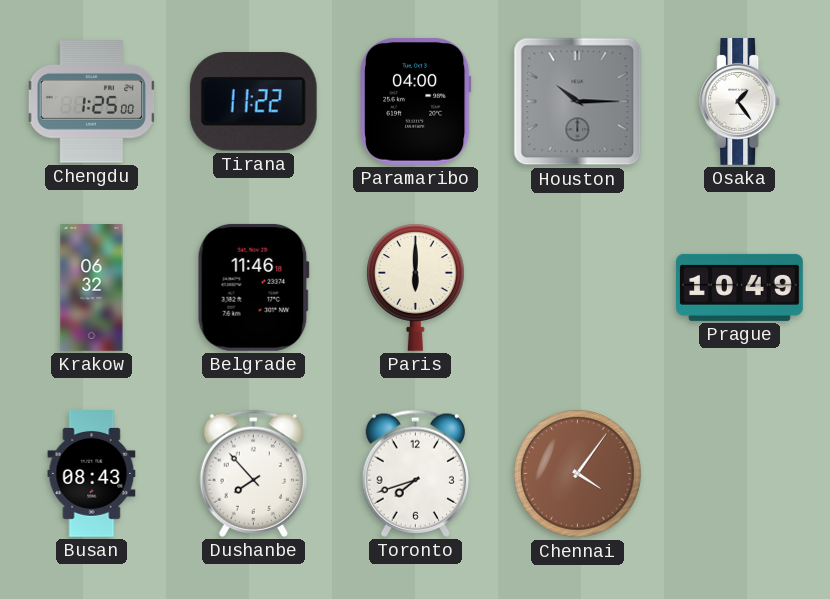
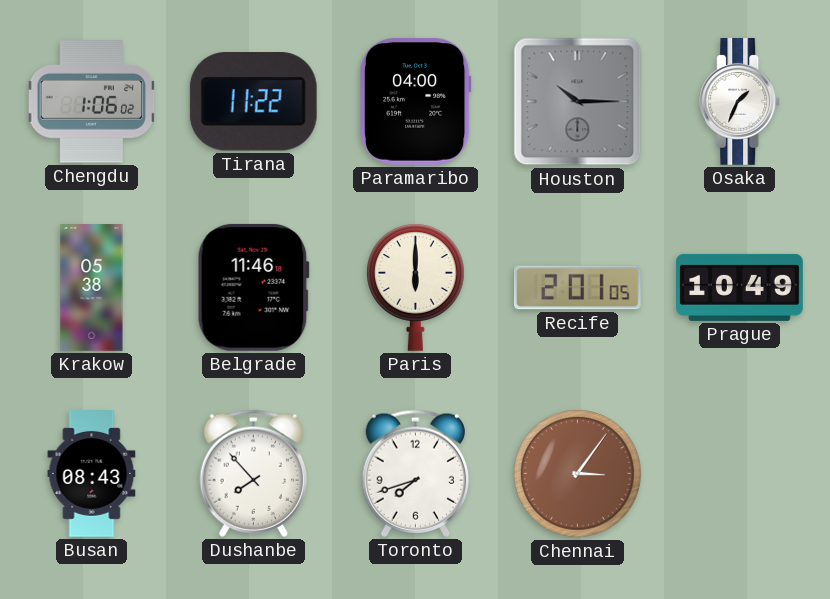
Chengdu: 1:25 -> 1:06 (92, 102)
Osaka: 1:24 -> 1:34 (740, 102)
Krakow: 06:32 -> 05:38 (92, 288)
Recife: none -> 2:01 (578, 288)
Chennai: 4:06 -> 3:06 (578, 474)
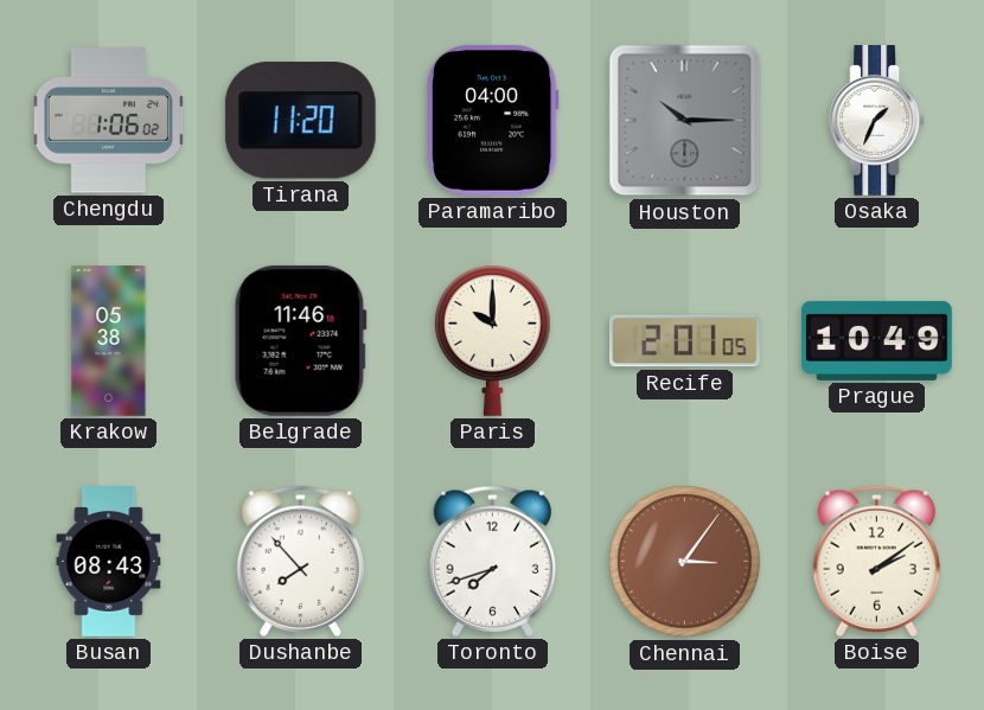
Tirana: 11:22 -> 11:20 (300, 121)
Paris: 6:00 -> 10:00 (493, 340)
Boise: none -> 2:09 (876, 561)
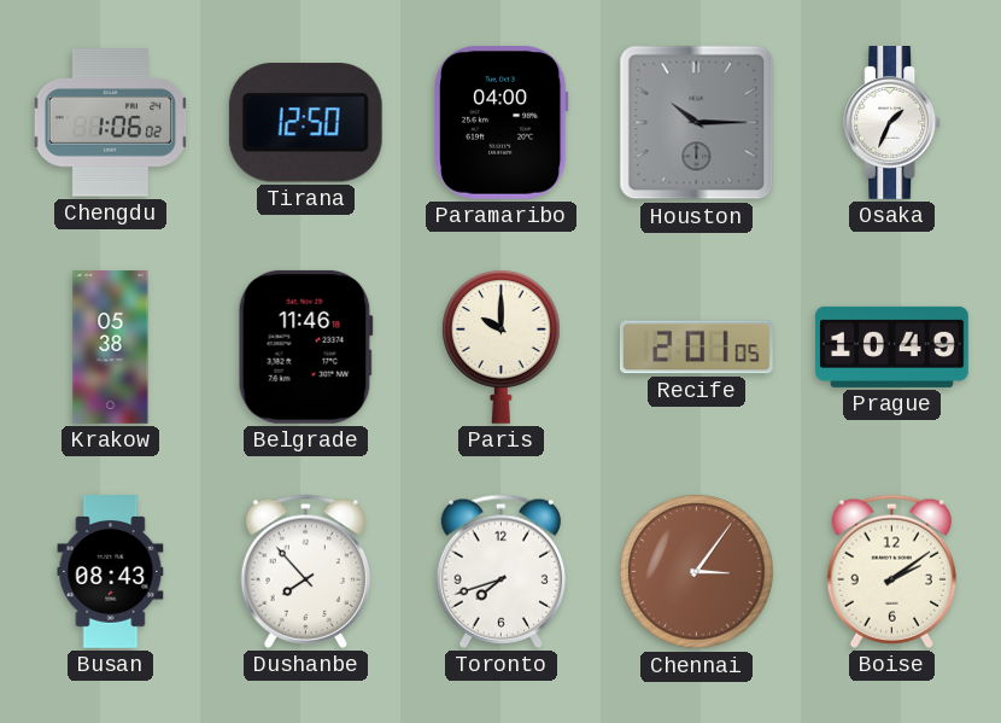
Tirana: 11:20 -> 12:50 (305, 123)
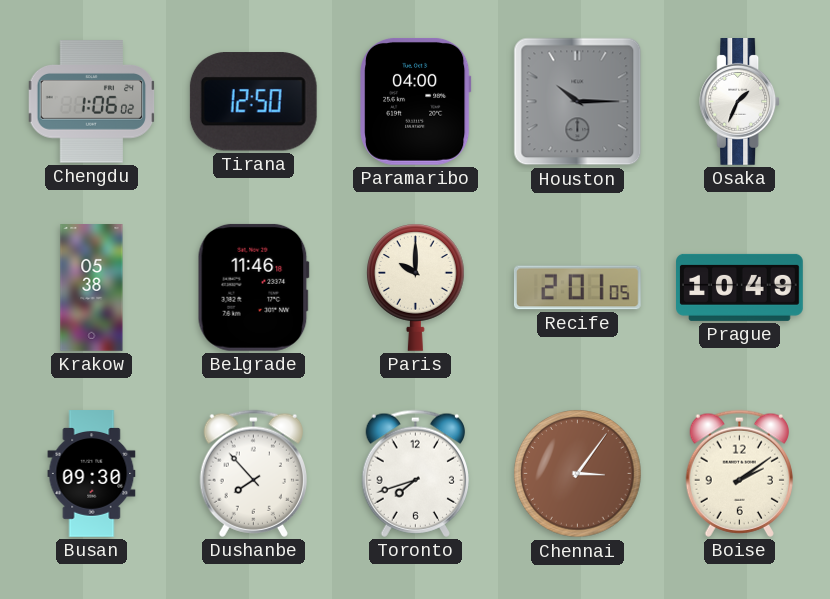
Busan: 08:43 -> 09:30 (92, 474)
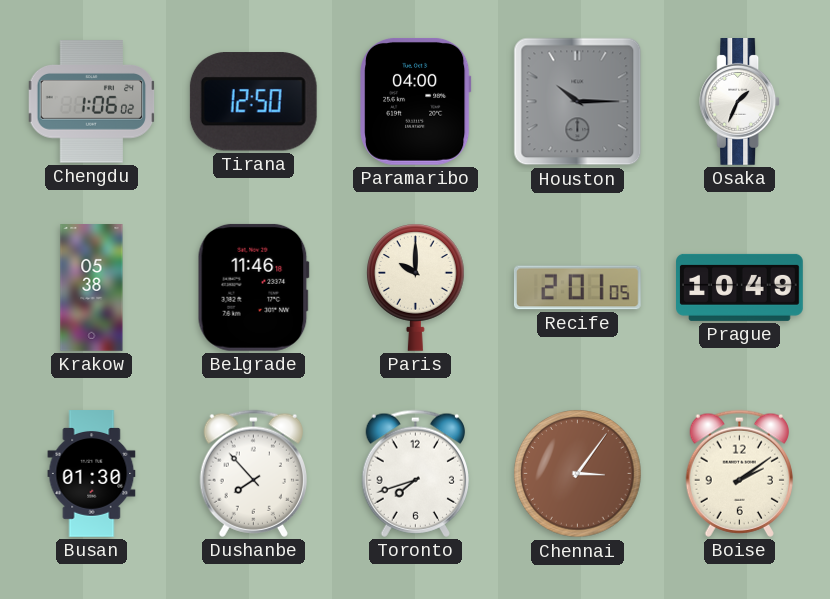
Busan: 09:30 -> 01:30 (92, 474)
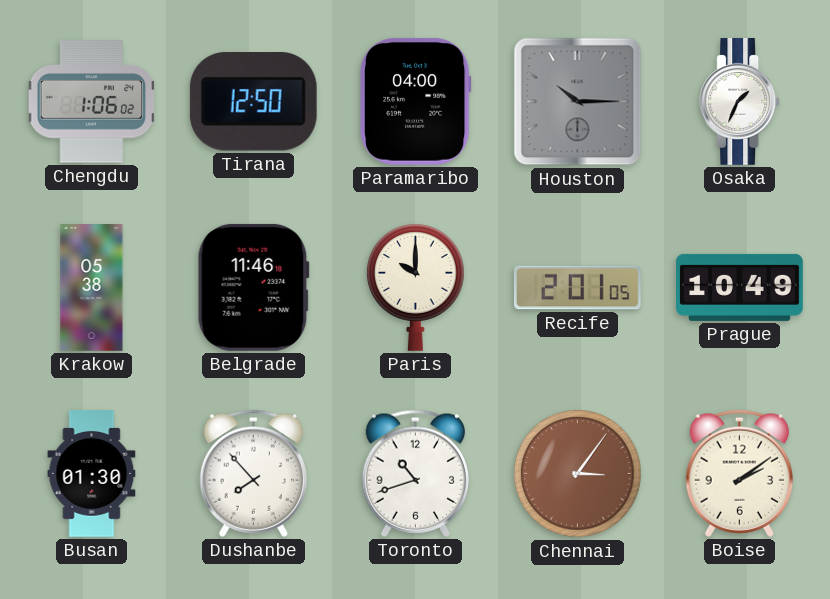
Toronto: 7:42 -> 10:42 (415, 473)
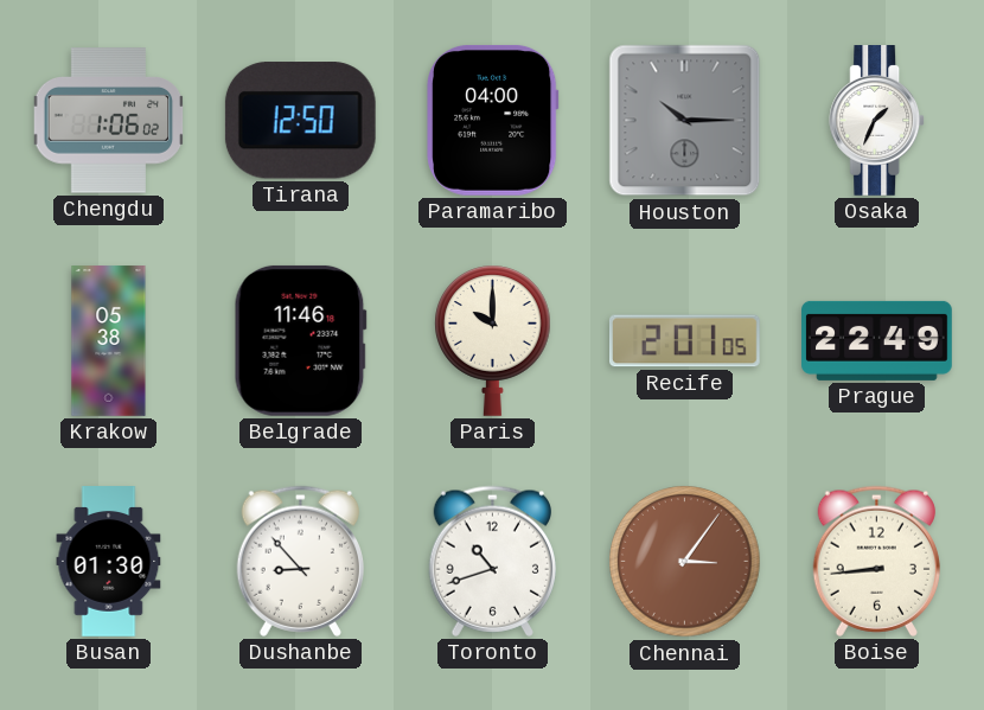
Prague: 10:49 -> 22:49 (877, 340)
Dushanbe: 7:53 -> 8:53 (300, 561)
Boise: 2:09 -> 8:44 (876, 561)
